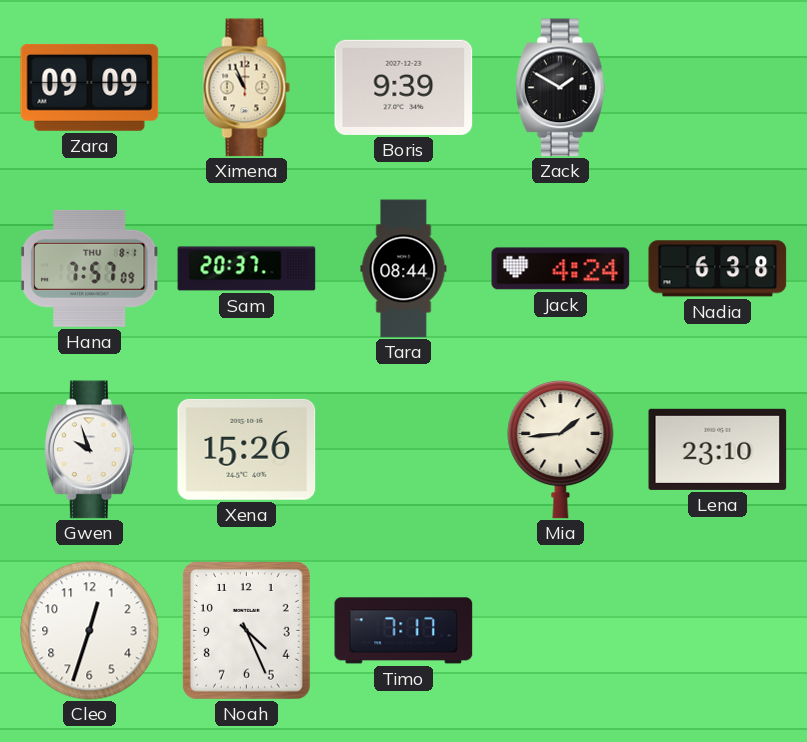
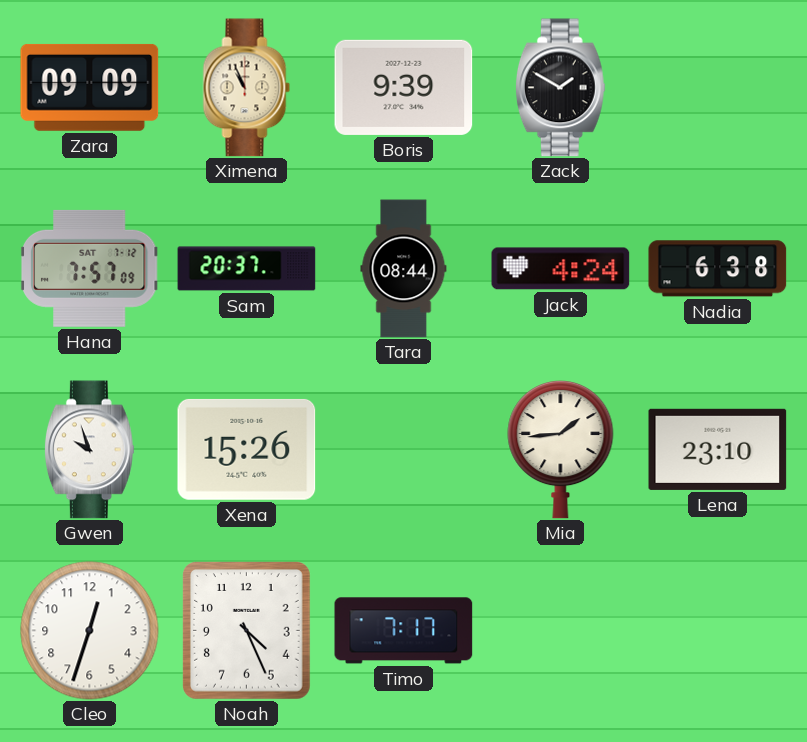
Hana date: THU 8-1 -> SAT 7-12 (89, 268)
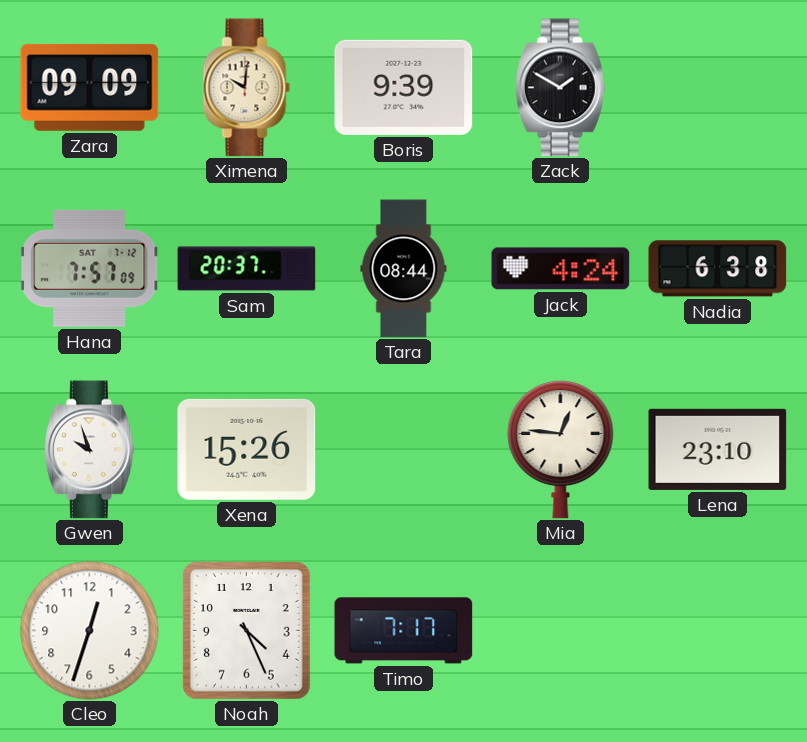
Ximena: 10:56 -> 10:01 (247, 88)
Mia: 1:44 -> 12:46 (561, 449)
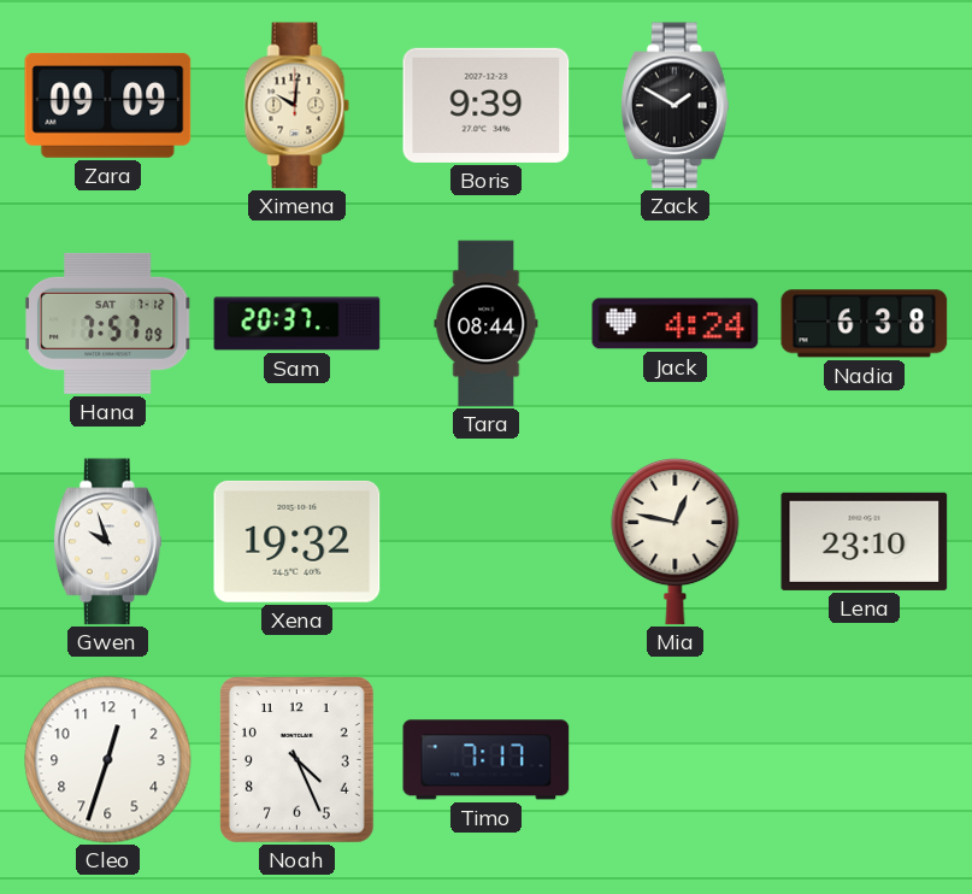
Xena: 15:26 -> 19:32 (298, 541)
Mia: 12:46 -> 12:47 (676, 541)
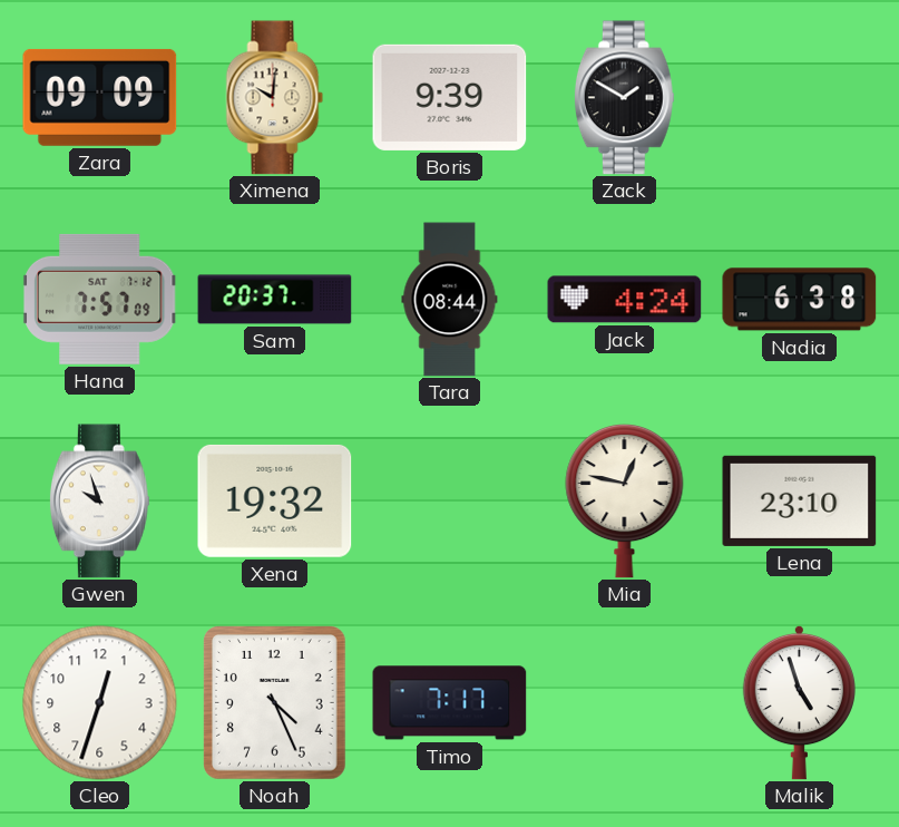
Malik: none -> 4:57 (799, 702)
